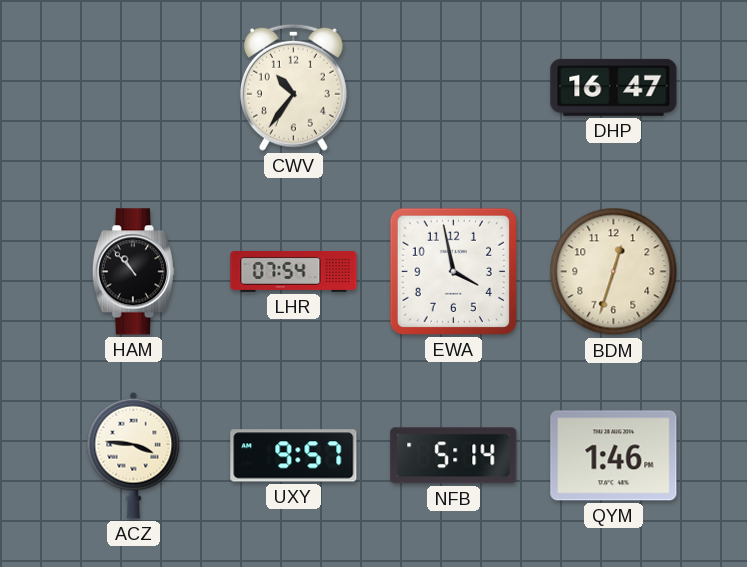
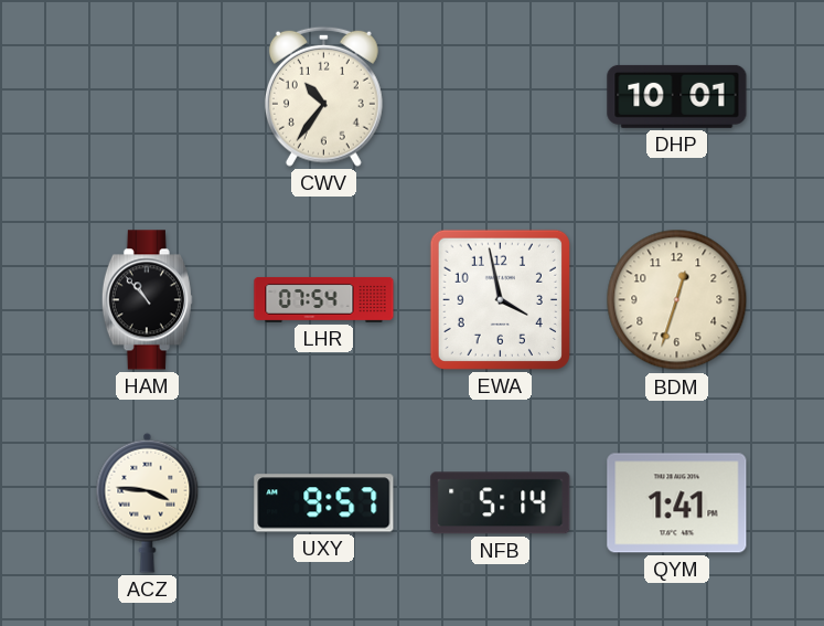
DHP: 16:47 -> 10:01 (677, 96)
QYM: 1:46 -> 1:41 (677, 503)
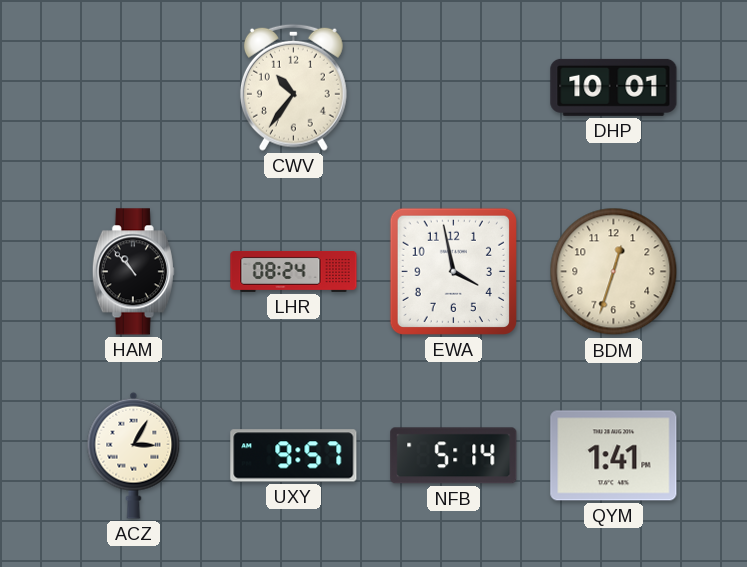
LHR: 07:54 -> 08:24 (294, 271)
ACZ: 3:46 -> 3:05 (134, 455)
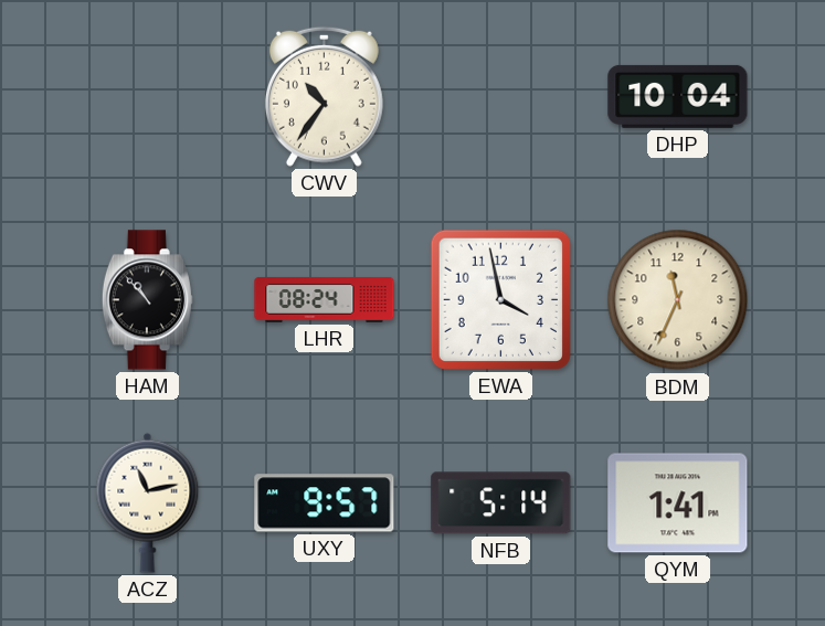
DHP: 10:01 -> 10:04 (678, 96)
BDM: 12:33 -> 11:34 (678, 300)
ACZ: 3:05 -> 11:13 (148, 502)
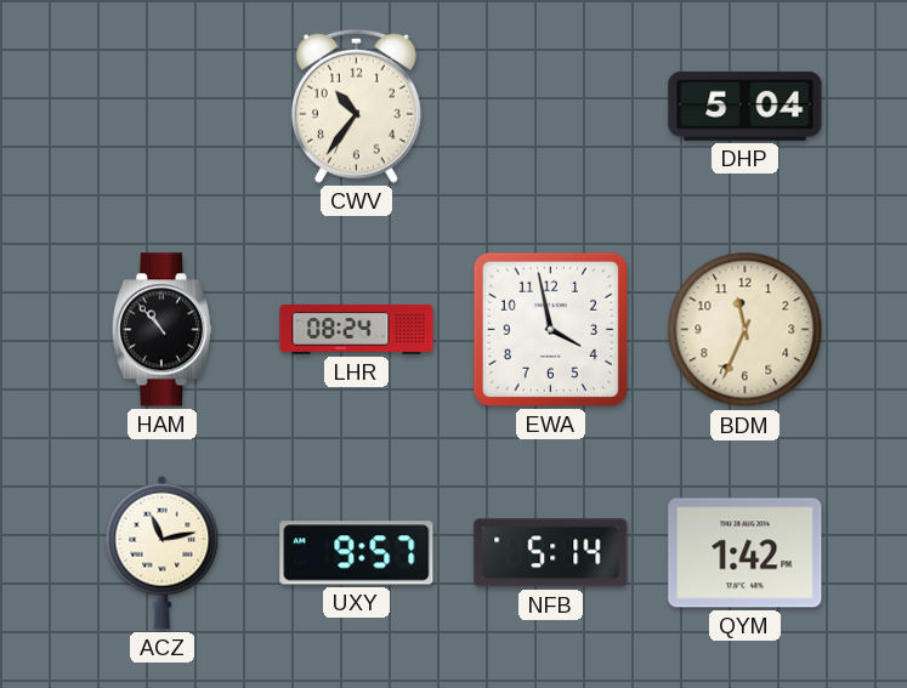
DHP: 10:04 -> 5:04 (746, 106)
QYM: 1:41 -> 1:42 (746, 553)
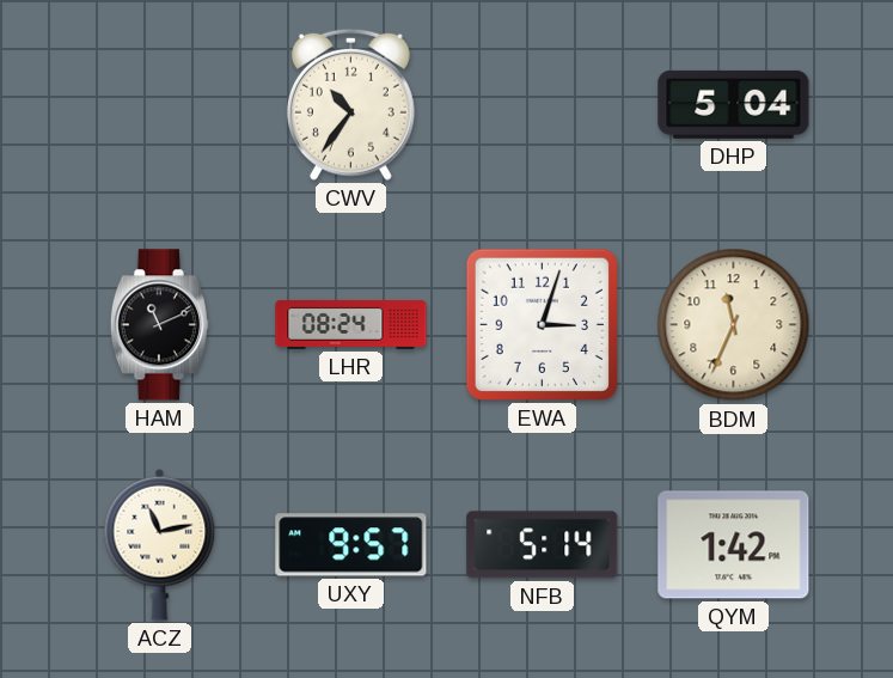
HAM: 10:53 -> 11:11 (159, 325)
EWA: 3:58 -> 3:03 (542, 324)
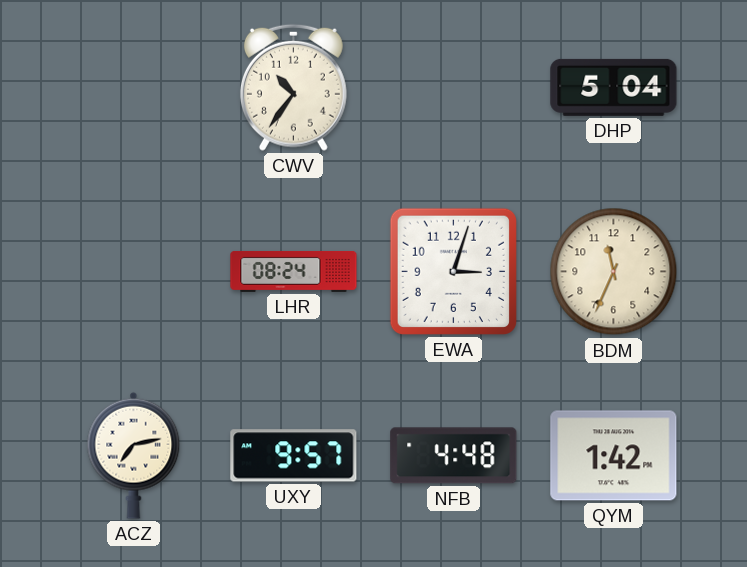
HAM: 11:11 -> none (159, 325)
ACZ: 11:13 -> 7:13 (134, 455)
NFB: 5:14 -> 4:48 (454, 456)
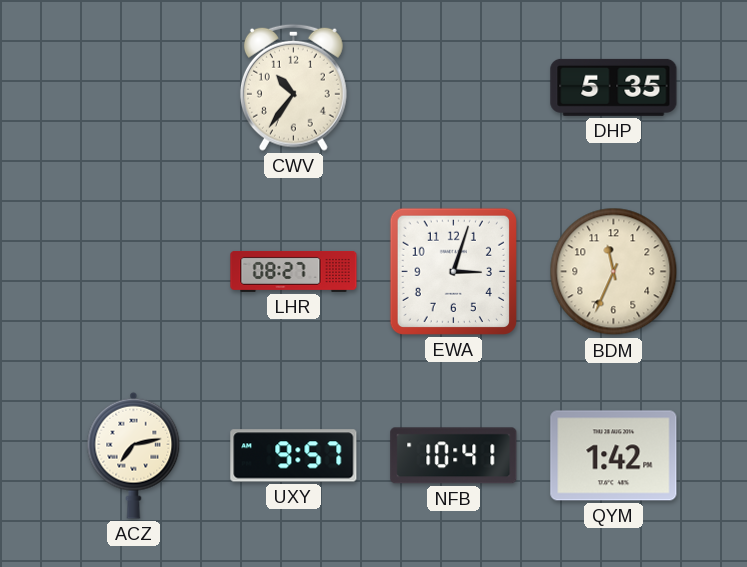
DHP: 5:04 -> 5:35 (614, 87)
LHR: 08:24 -> 08:27 (294, 271)
NFB: 4:48 -> 10:41 (454, 456)
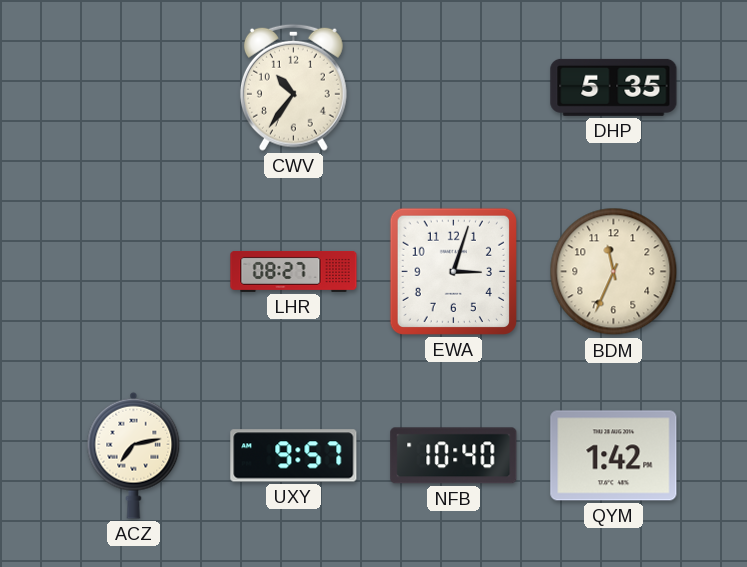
NFB: 10:41 -> 10:40 (454, 456)
